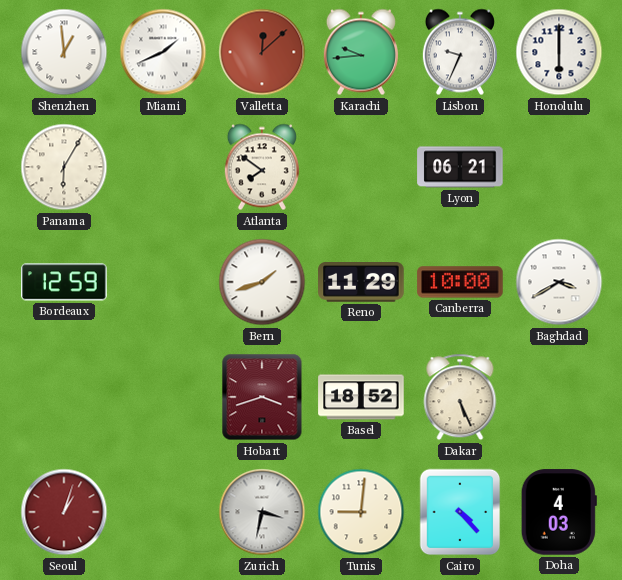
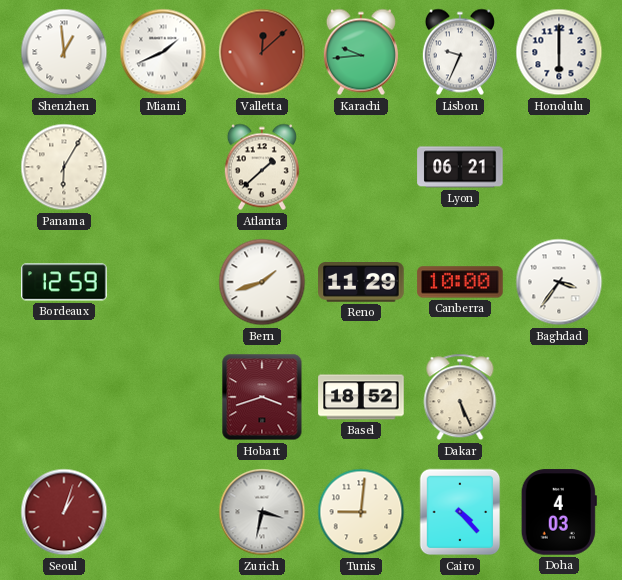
Atlanta: 7:51 -> 1:38 (262, 167)
Baghdad: 3:40 -> 3:36 (559, 282)
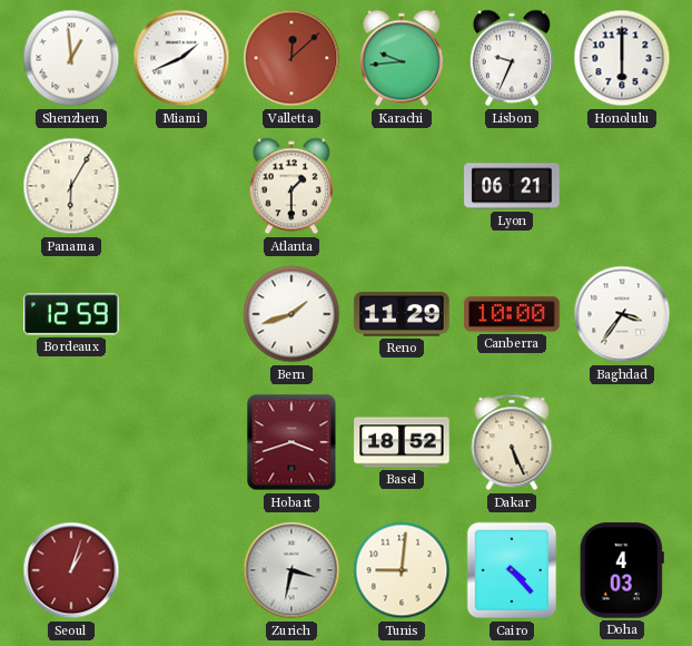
Atlanta: 1:38 -> 1:30 (291, 186)
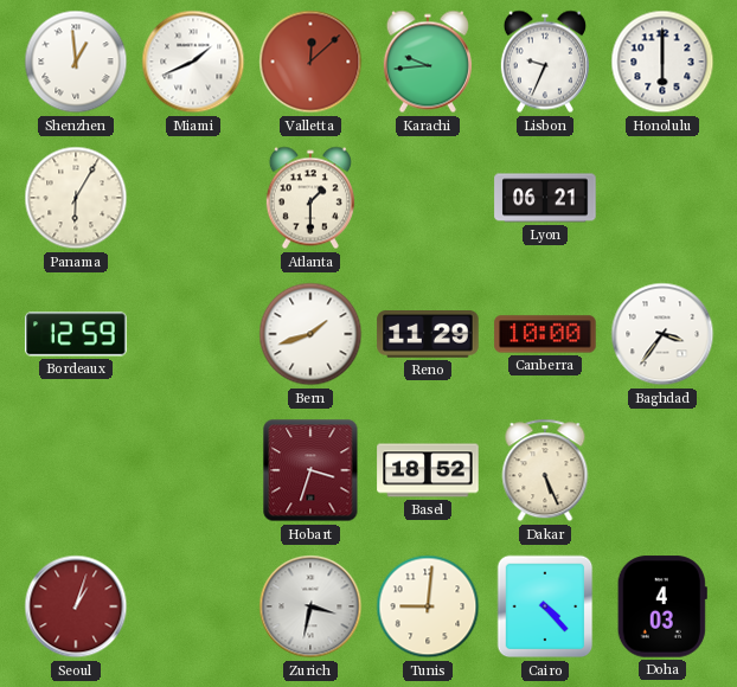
Hobart: 3:42 -> 3:33 (310, 470)
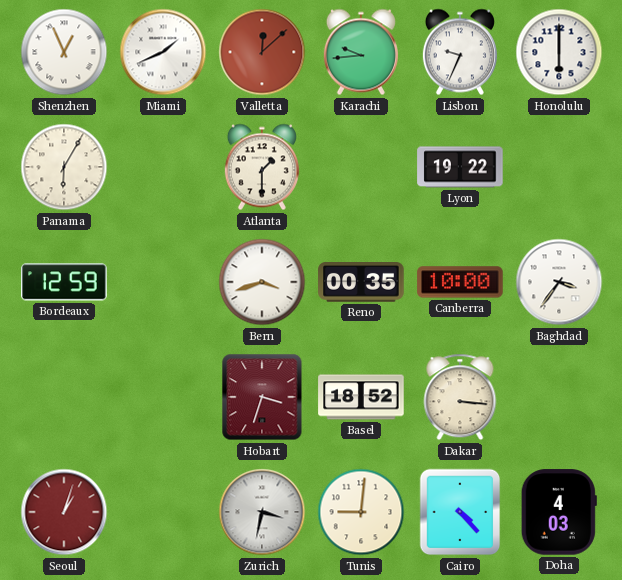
Shenzhen: 12:59 -> 12:56 (64, 52)
Lyon: 06:21 -> 19:22 (460, 167)
Bern: 1:42 -> 3:42 (262, 282)
Reno: 11:29 -> 00:35 (361, 283)
Dakar: 5:26 -> 3:16 (460, 397)
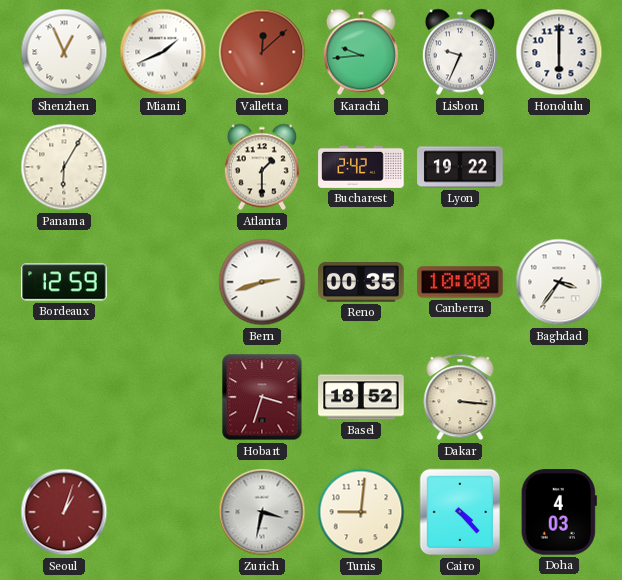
Bucharest: none -> 2:42 (361, 167)
Bern: 3:42 -> 2:42 (262, 282)
